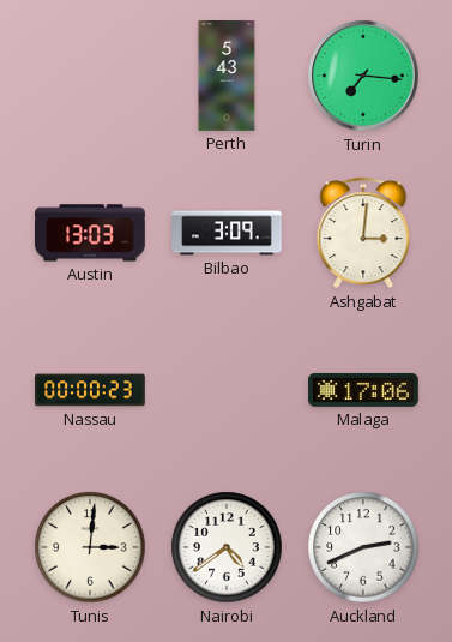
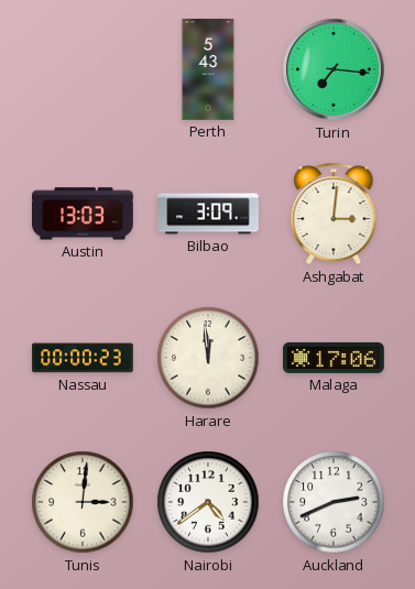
Harare: none -> 11:59 (208, 358)
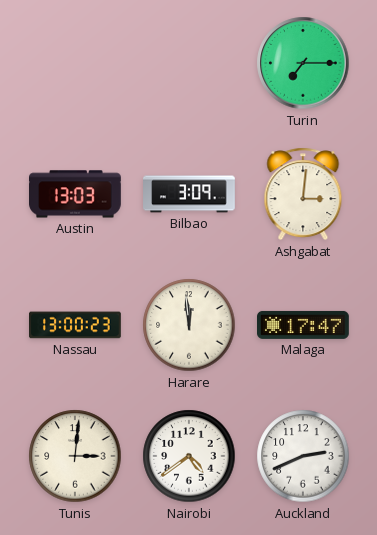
Perth: 5:43 -> none (208, 69)
Turin: 7:16 -> 7:15 (303, 63)
Nassau: 00:00 -> 13:00 (76, 325)
Malaga: 17:06 -> 17:47 (304, 325)
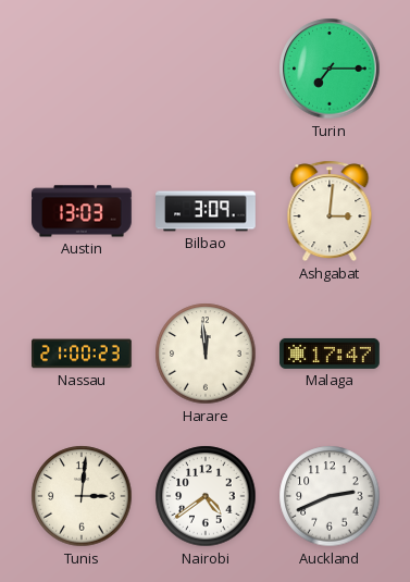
Nassau: 13:00 -> 21:00 (83, 354)
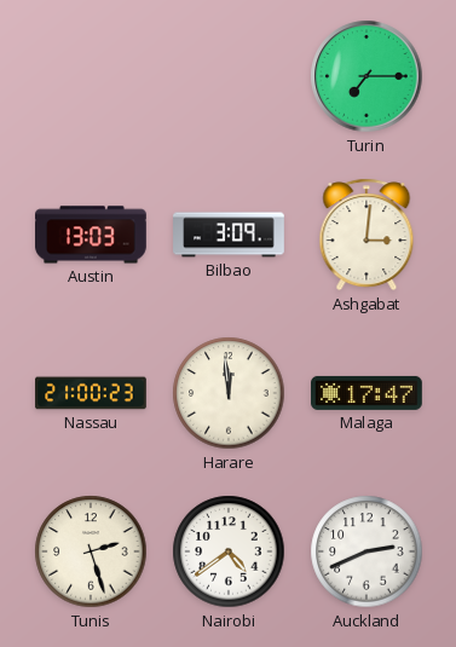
Tunis: 3:01 -> 2:27 (91, 551)
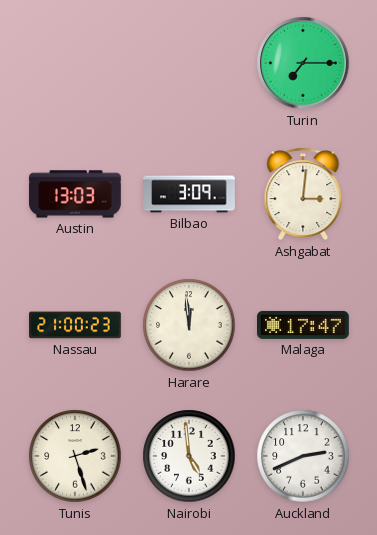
Nairobi: 4:39 -> 4:59 (189, 456)
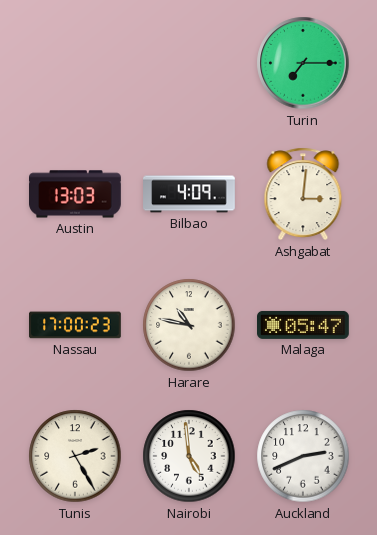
Bilbao: 3:09 -> 4:09 (189, 194)
Nassau: 21:00 -> 17:00 (76, 325)
Harare: 11:59 -> 10:47 (189, 325)
Malaga: 17:47 -> 05:47 (304, 325)
Tunis: 2:27 -> 2:25 (75, 456)
